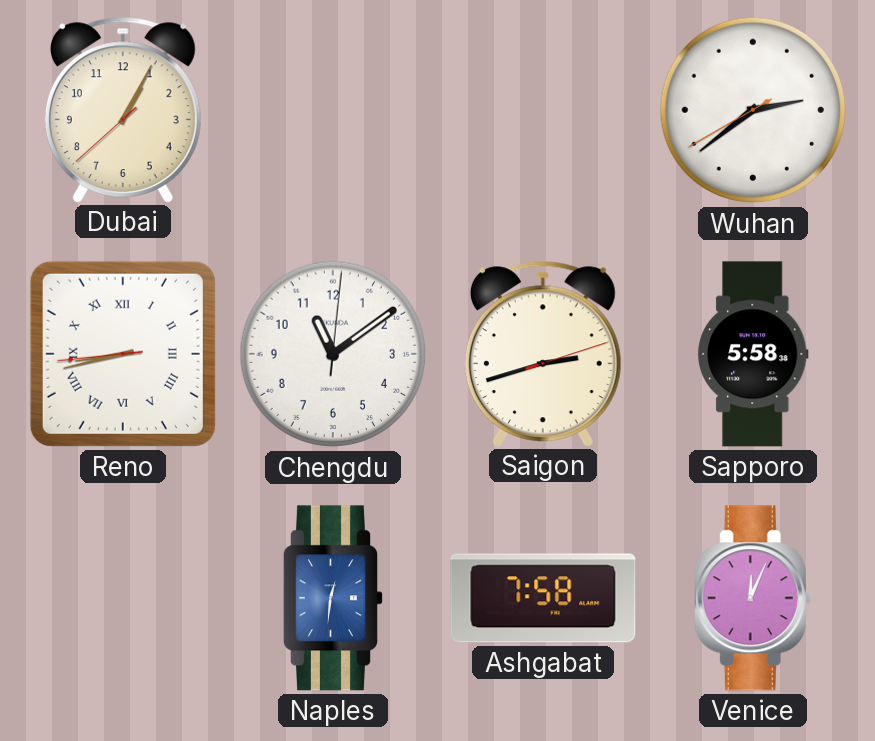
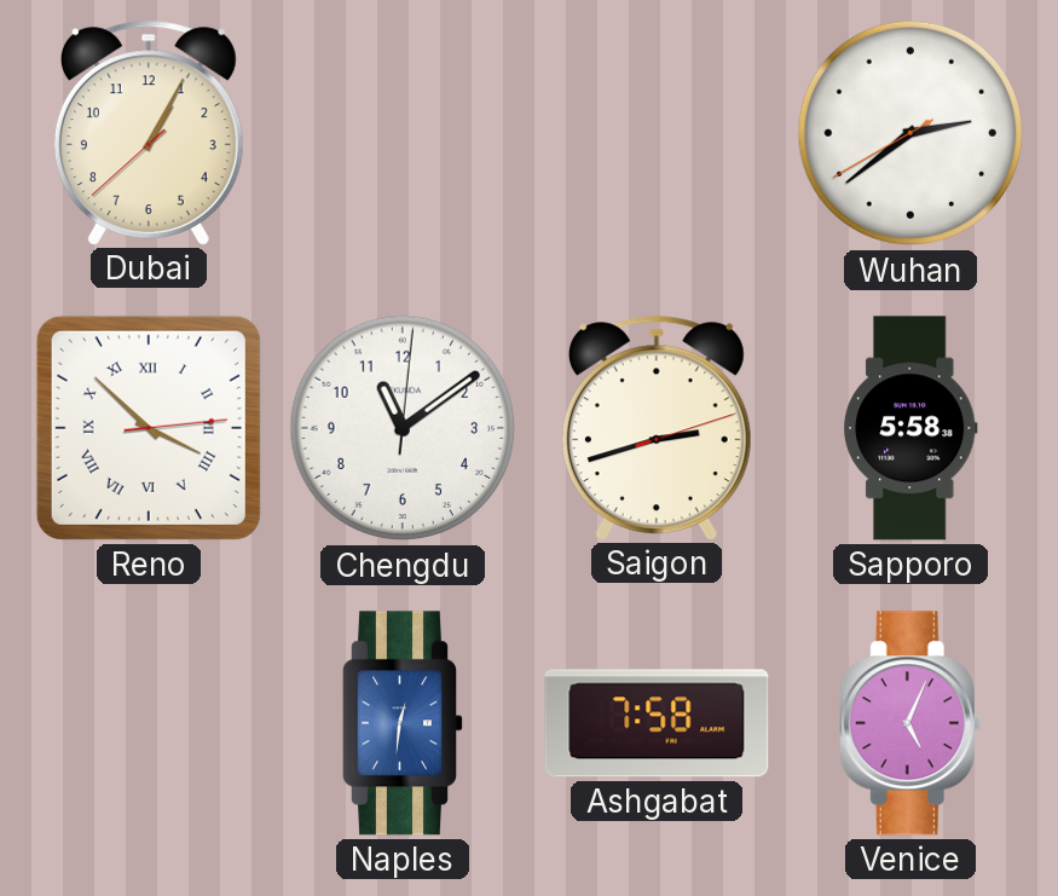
Reno: 8:42 -> 3:52 (149, 428)
Venice: 12:04 -> 5:04 (910, 723)
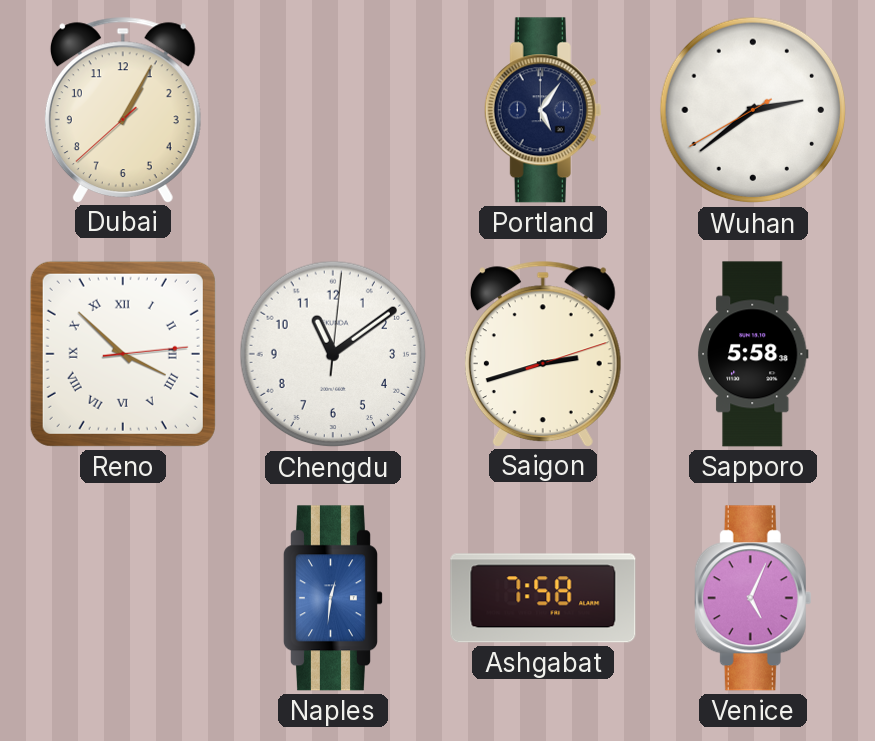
Portland: none -> 5:06 (543, 110)
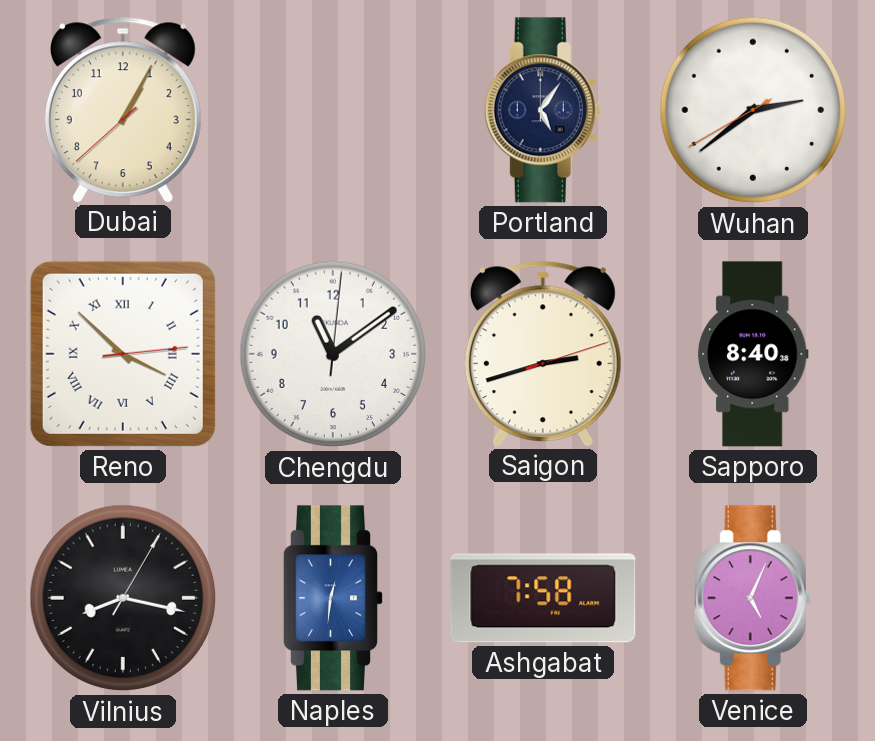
Sapporo: 5:58 -> 8:40 (754, 354)
Vilnius: none -> 8:17 (123, 598)
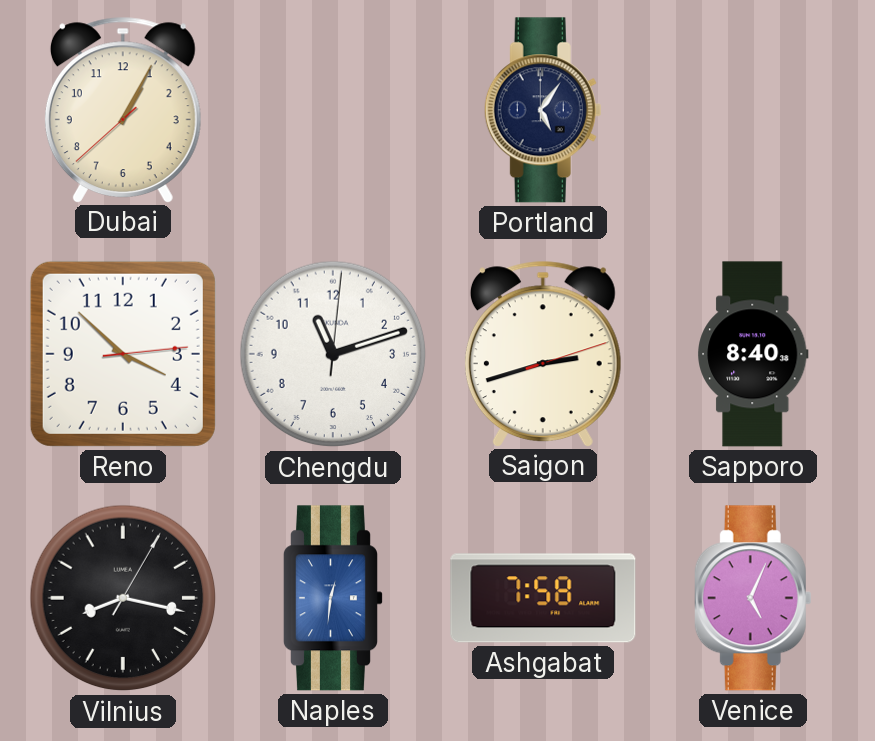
Wuhan: 2:38 -> none (753, 110)
Reno numerals: Roman -> Arabic (123, 354)
Chengdu: 11:09 -> 11:12 (333, 354)
